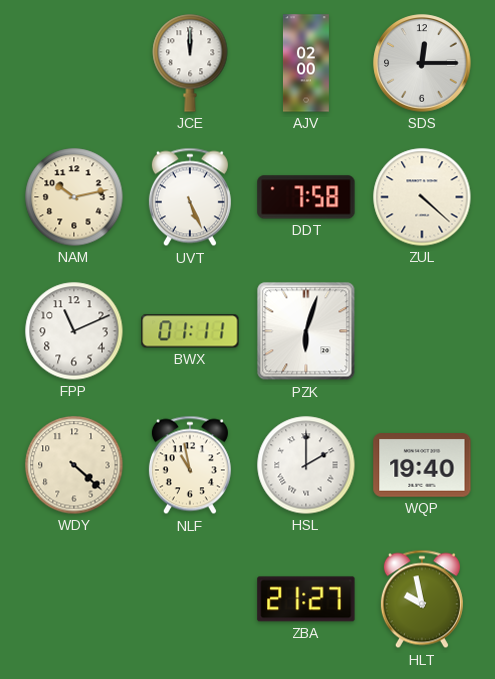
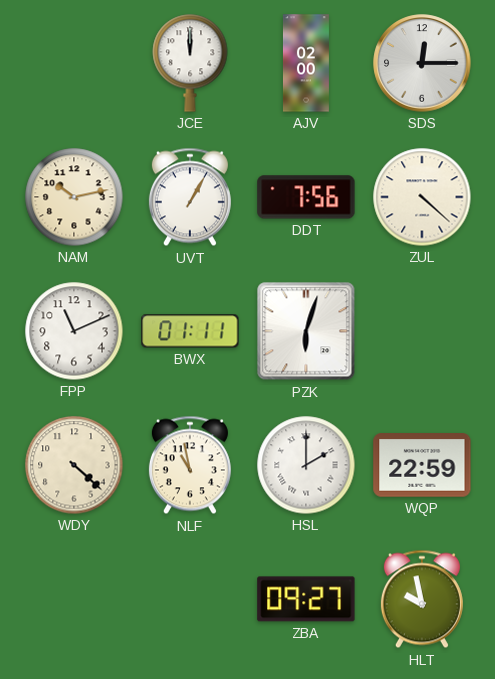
UVT: 5:26 -> 1:05 (190, 197)
DDT: 7:58 -> 7:56 (306, 197)
WQP: 19:40 -> 22:59 (422, 465)
ZBA: 21:27 -> 09:27 (306, 599)
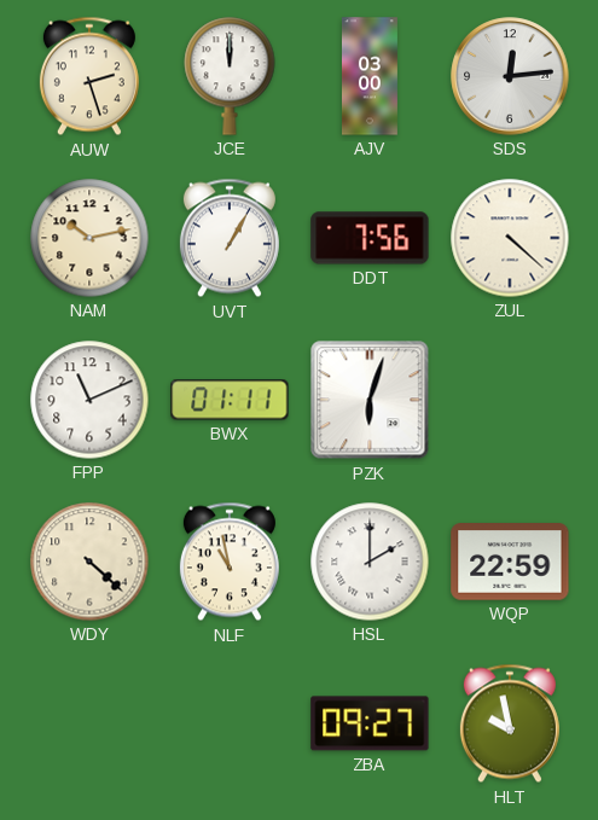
AUW: none -> 2:27 (89, 76)
AJV: 02:00 -> 03:00 (370, 76)
SDS: 12:15 -> 12:14 (510, 76)
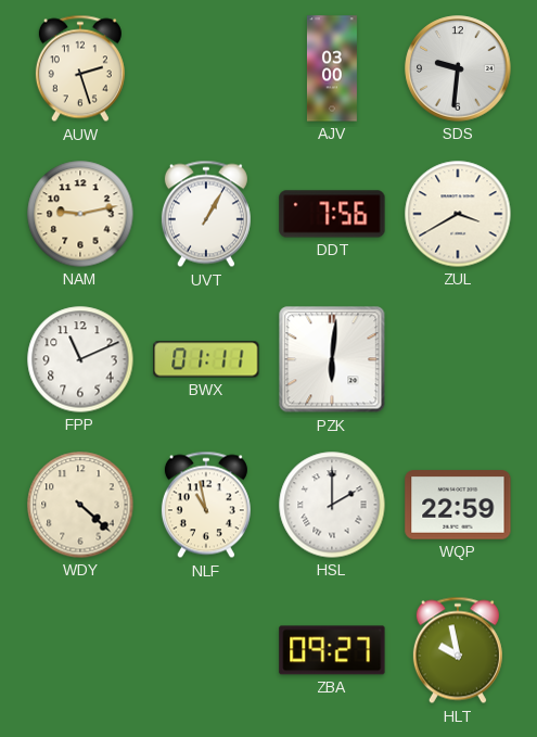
JCE: 12:00 -> none (230, 76)
SDS: 12:14 -> 9:31 (458, 68)
NAM: 10:13 -> 9:13 (80, 214)
ZUL: 4:22 -> 3:40 (458, 214)
PZK: 6:03 -> 6:01 (332, 359)
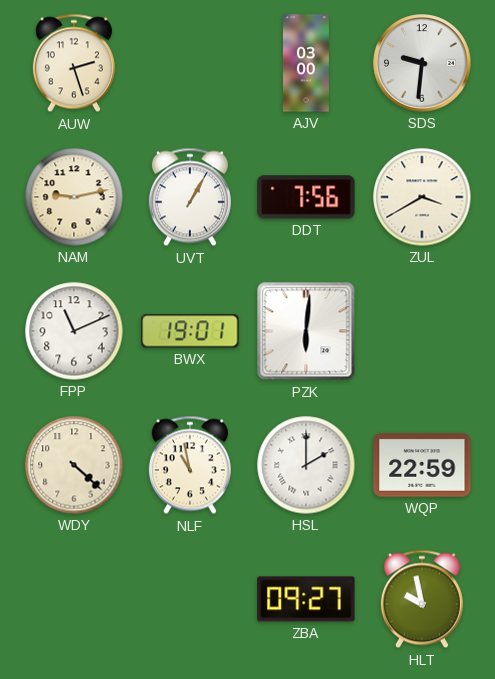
BWX: 01:11 -> 19:01 (190, 331)
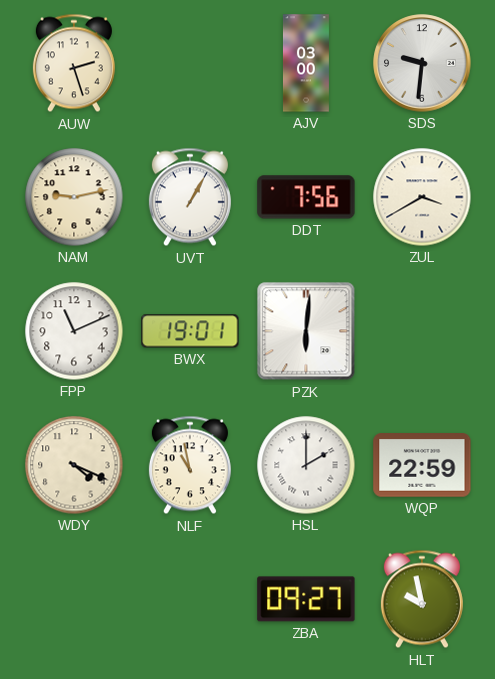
WDY: 4:22 -> 4:19 (74, 465)
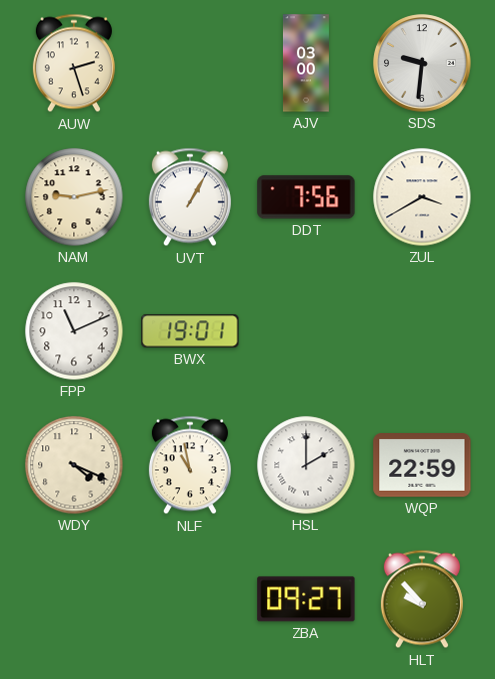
PZK: 6:01 -> none (306, 331)
HLT: 9:58 -> 9:53 (422, 599)
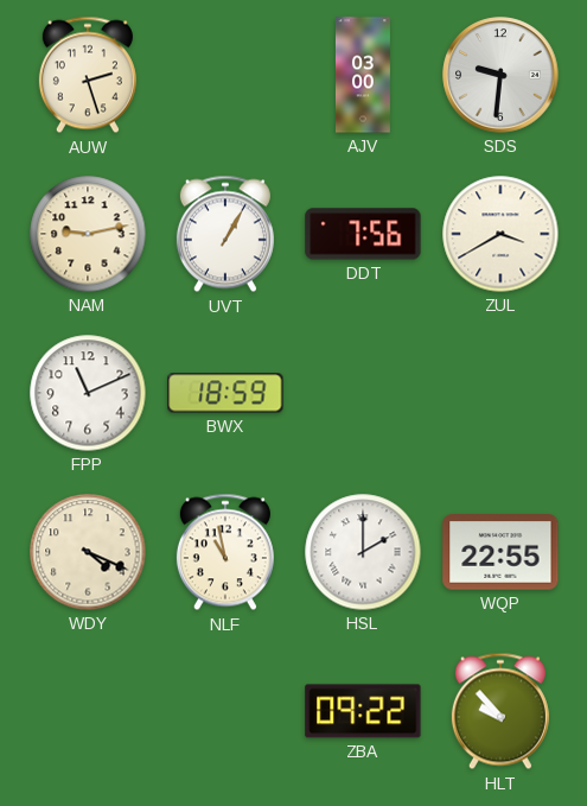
BWX: 19:01 -> 18:59 (225, 393)
WQP: 22:59 -> 22:55 (500, 552)
ZBA: 09:27 -> 09:22 (363, 711)
